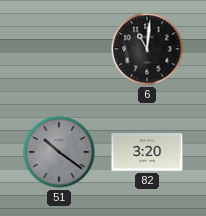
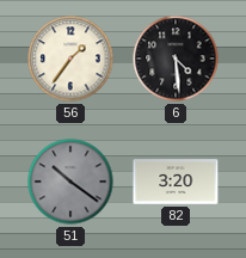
56: none -> 1:36 (70, 59)
6: 11:01 -> 4:29 (176, 59)
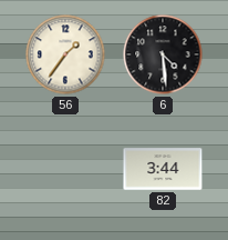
51: 10:21 -> none (70, 182)
82: 3:20 -> 3:44 (163, 169)
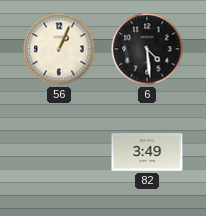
56: 1:36 -> 1:04 (59, 49)
82: 3:44 -> 3:49 (147, 152)
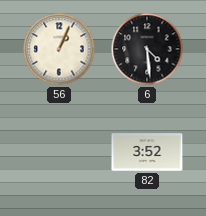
82: 3:49 -> 3:52 (147, 152)
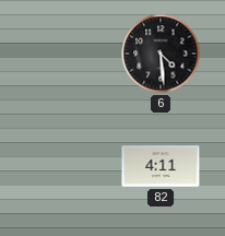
56: 1:04 -> none (59, 49)
82: 3:52 -> 4:11 (161, 166)
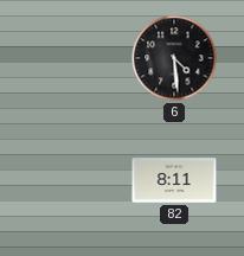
82: 4:11 -> 8:11 (174, 180)
